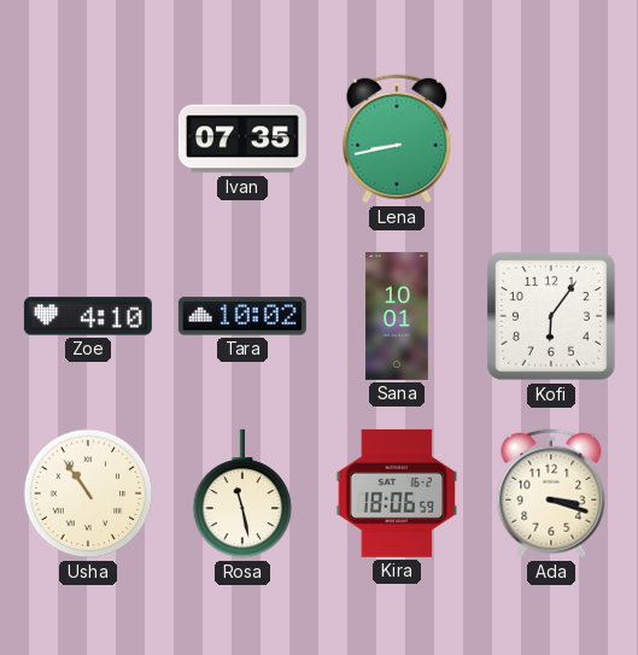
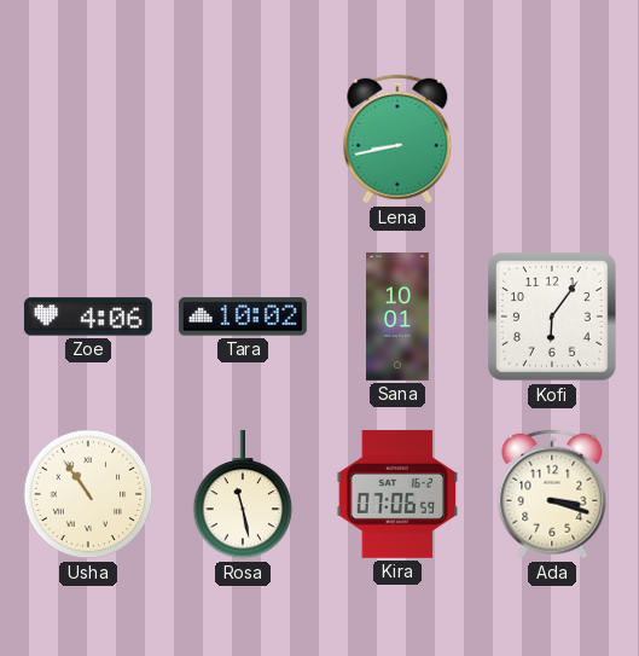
Ivan: 07:35 -> none (242, 139)
Zoe: 4:10 -> 4:06 (88, 317)
Kira: 18:06 -> 07:06 (397, 494)
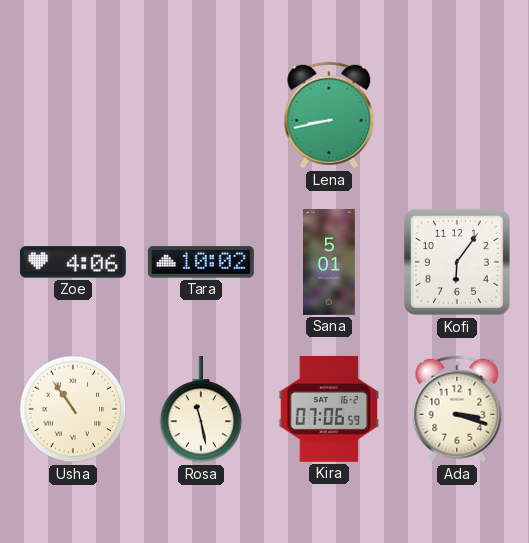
Sana: 10:01 -> 5:01 (330, 262)
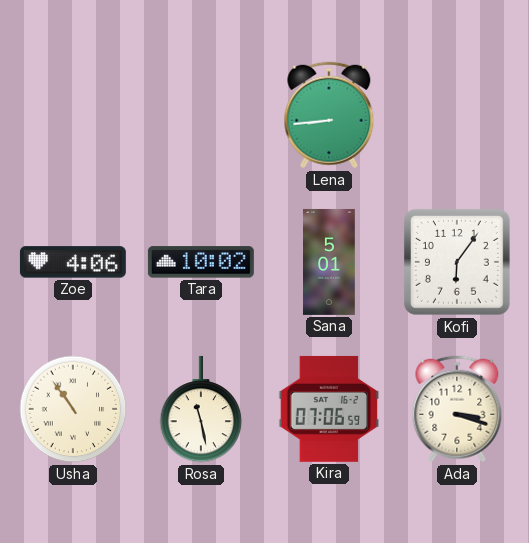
Lena: 8:43 -> 8:44 (329, 115)
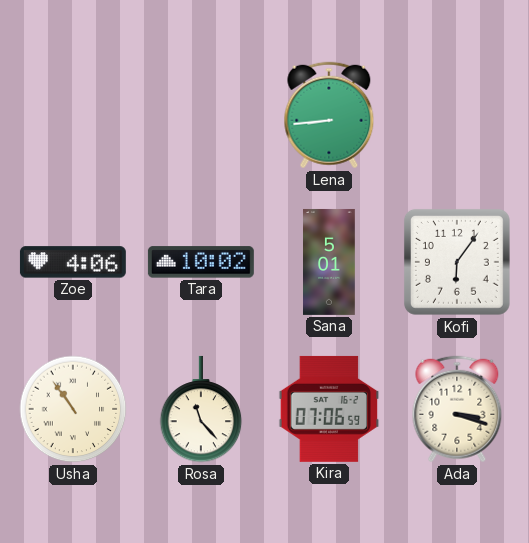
Rosa: 11:28 -> 11:23 (201, 409)
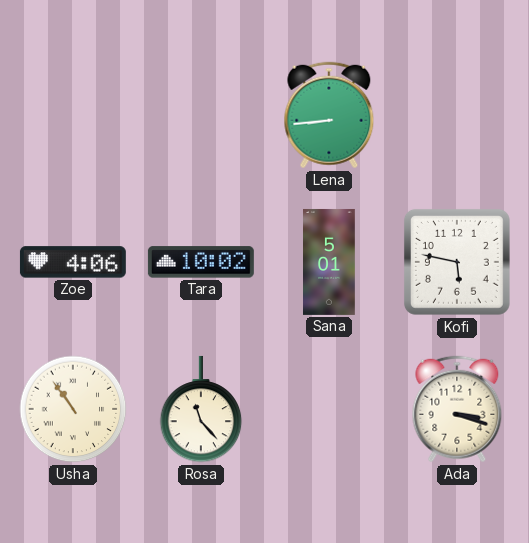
Kofi: 6:06 -> 5:47 (457, 262)
Kira: 07:06 -> none (329, 409)
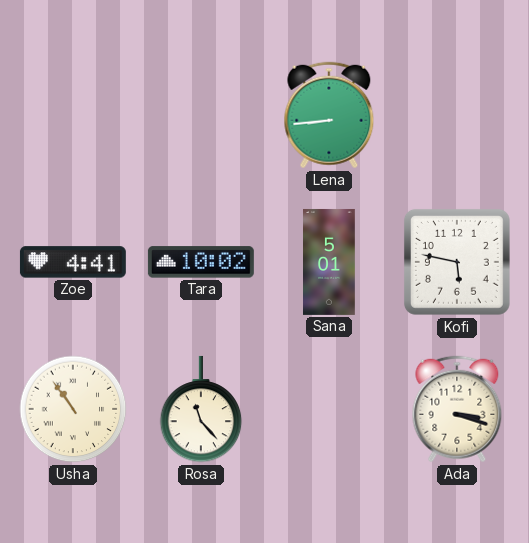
Zoe: 4:06 -> 4:41 (73, 262)
